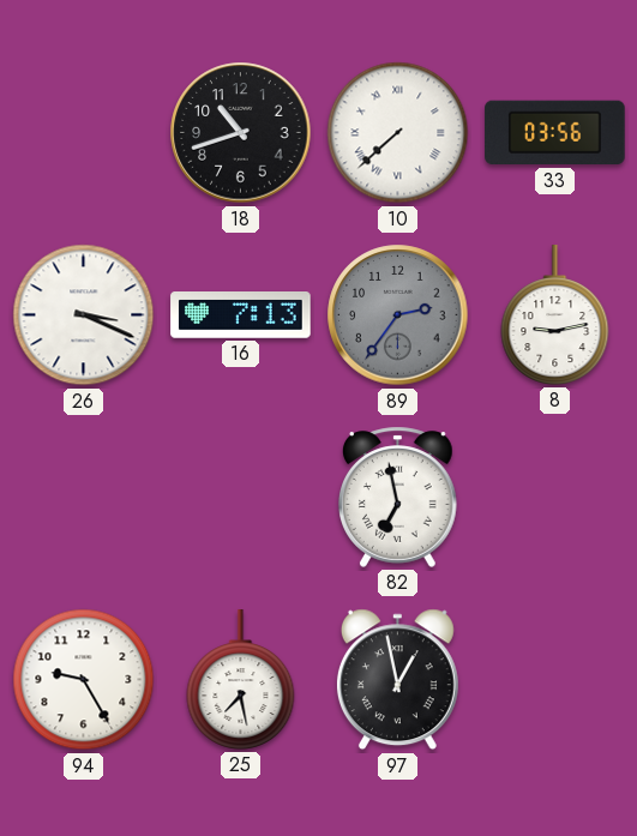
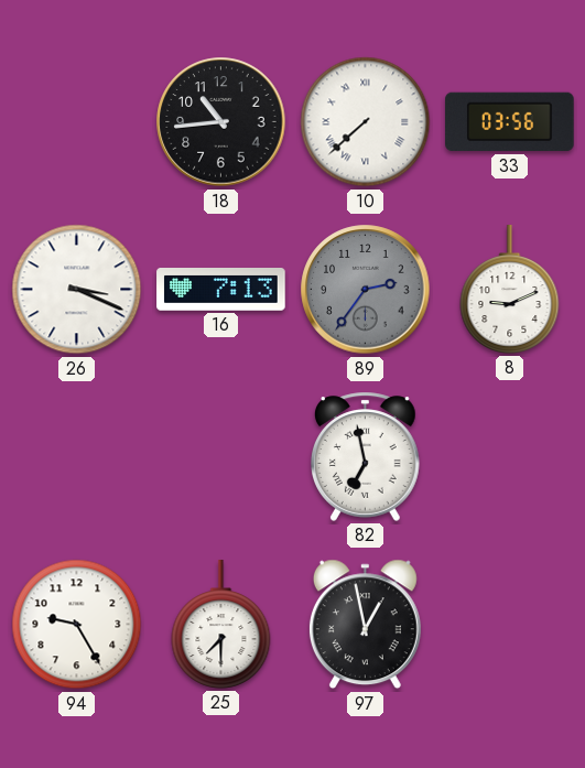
18: 10:42 -> 10:44 (221, 122)
8: 9:13 -> 9:11 (510, 290)
25: 7:28 -> 7:30 (221, 625)
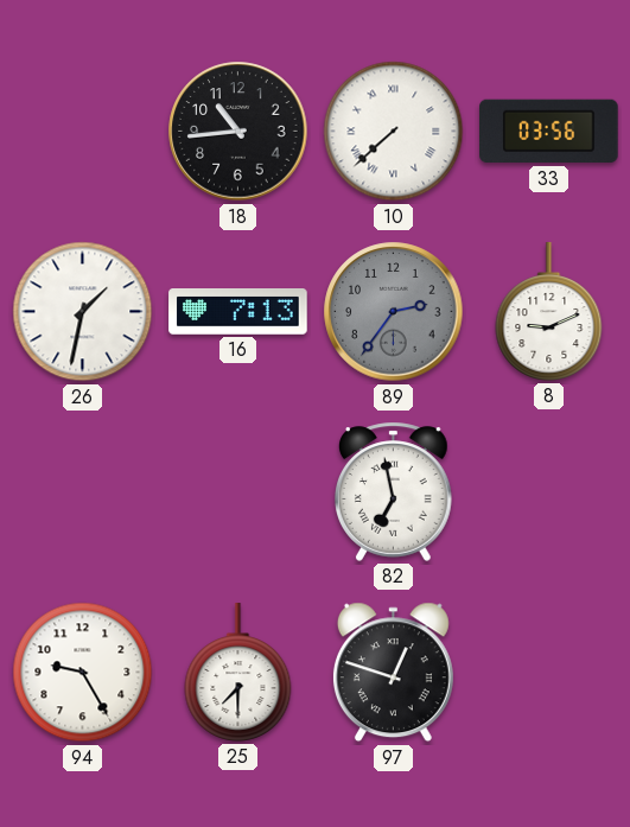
26: 3:19 -> 1:32 (83, 312)
97: 12:58 -> 12:48 (393, 673)
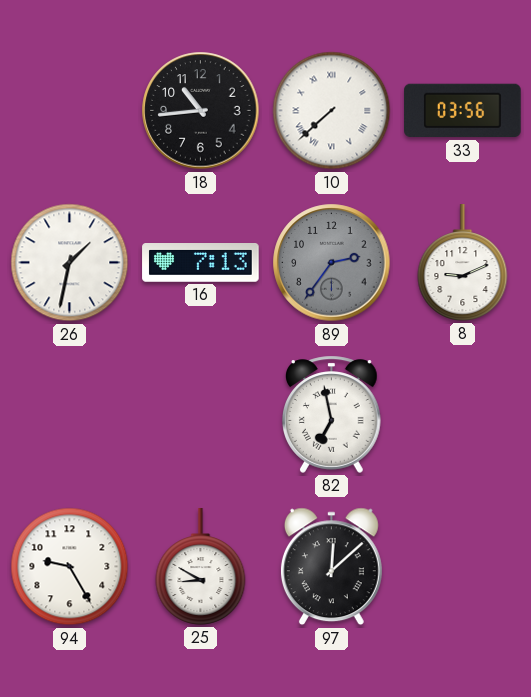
25: 7:30 -> 8:50 (201, 567)
97: 12:48 -> 12:08 (331, 567)
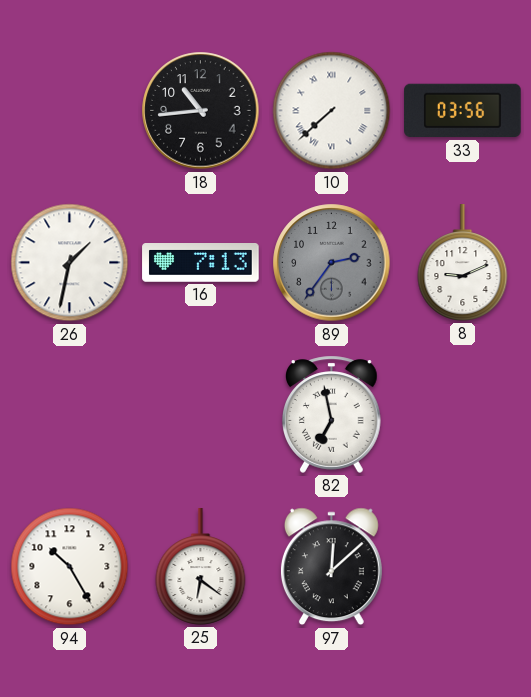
94: 9:25 -> 10:25 (70, 567)
25: 8:50 -> 6:21 (201, 567)
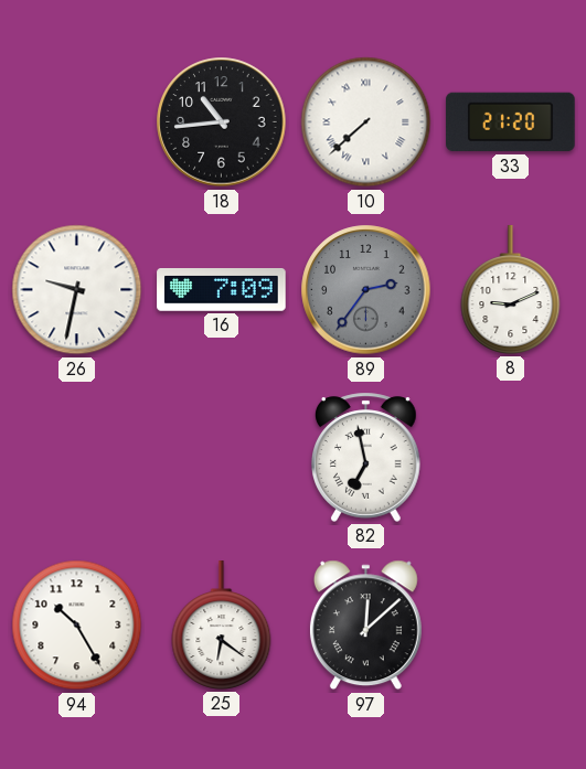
33: 03:56 -> 21:20 (511, 122)
26: 1:32 -> 9:32 (77, 290)
16: 7:13 -> 7:09 (222, 290)
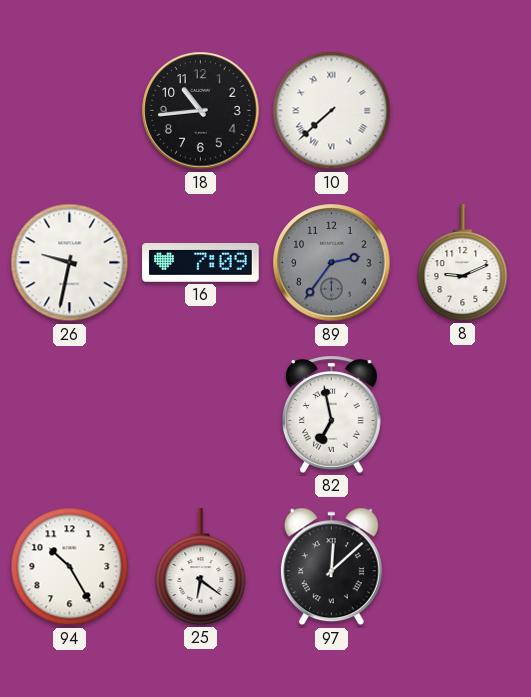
33: 21:20 -> none (511, 122)
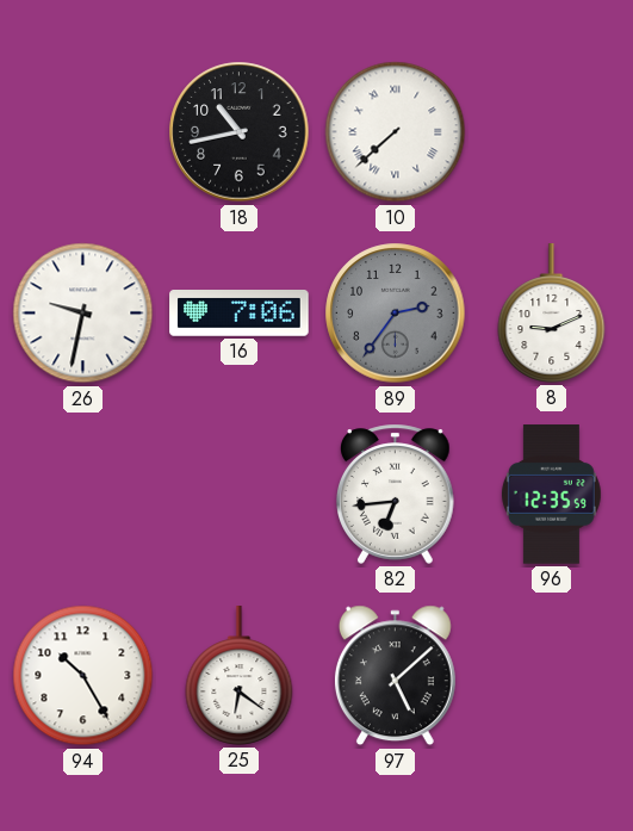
18: 10:44 -> 10:43 (240, 132)
16: 7:09 -> 7:06 (240, 314)
82: 6:58 -> 6:44 (396, 494)
96: none -> 12:35 (551, 495)
97: 12:08 -> 5:08 (395, 676)
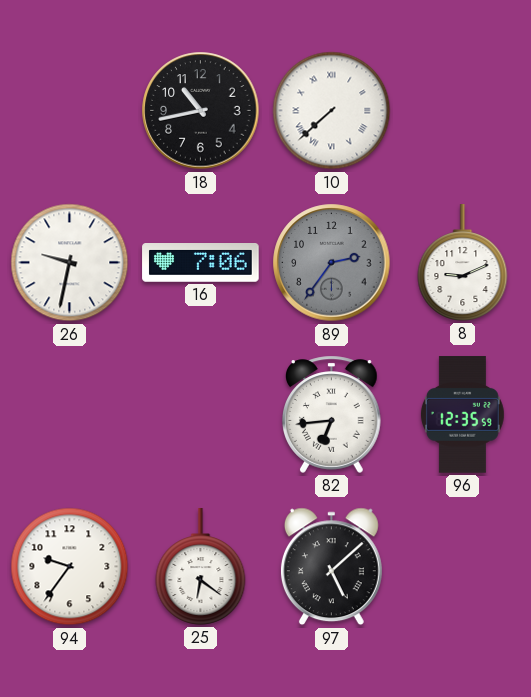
94: 10:25 -> 9:36 (70, 567)
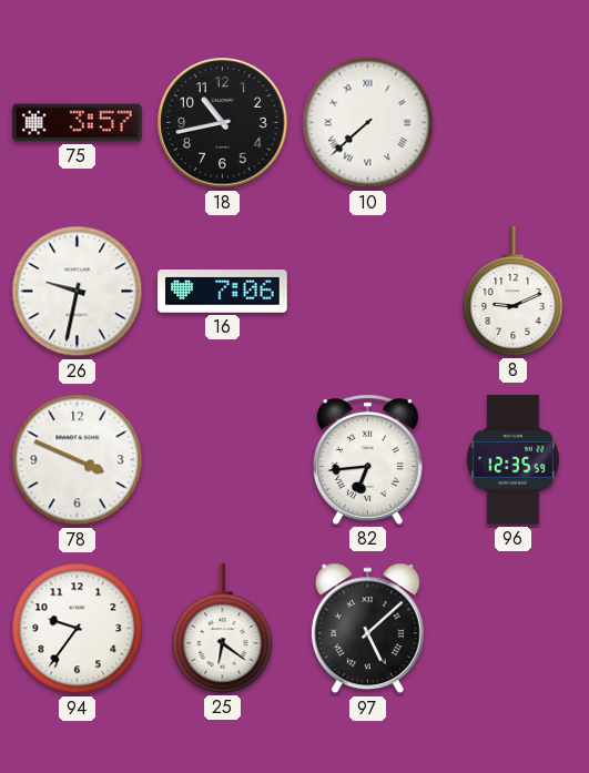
75: none -> 3:57 (78, 123)
89: 2:36 -> none (332, 263)
78: none -> 3:49 (78, 460)
